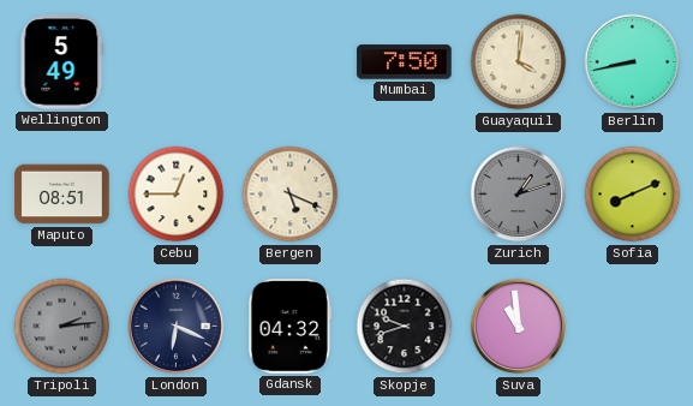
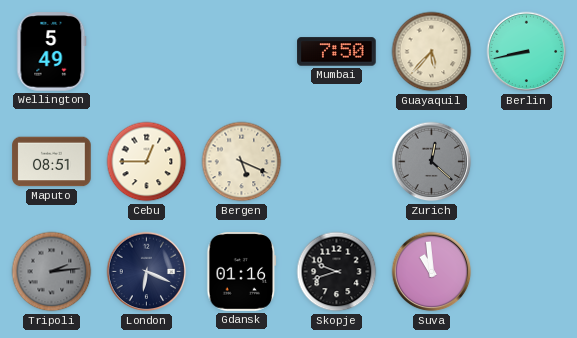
Guayaquil: 4:01 -> 5:37 (432, 52)
Zurich: 1:12 -> 12:22 (432, 162)
Sofia: 8:11 -> none (633, 195)
Gdansk: 04:32 -> 01:16 (242, 272)
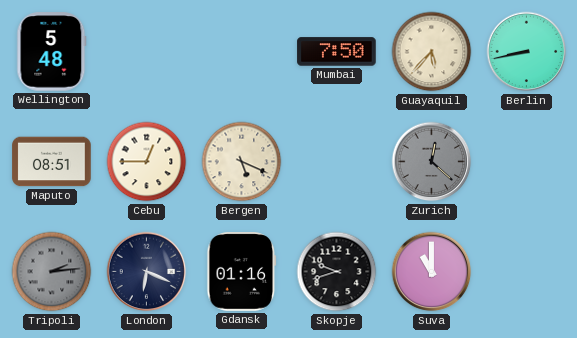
Wellington: 5:49 -> 5:48 (52, 52)
Suva: 10:59 -> 11:00 (432, 272)
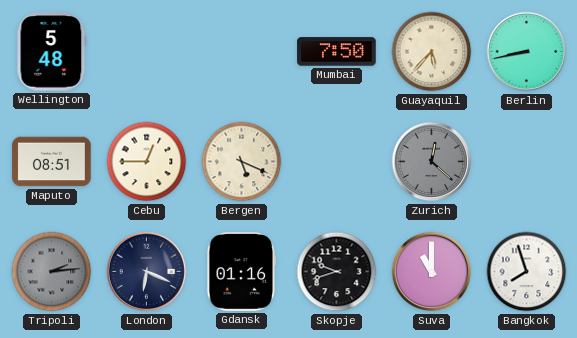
Bangkok: none -> 7:57 (527, 272)
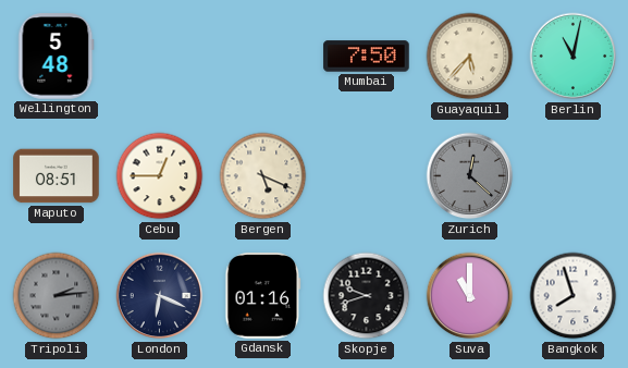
Berlin: 8:43 -> 11:02 (574, 57)
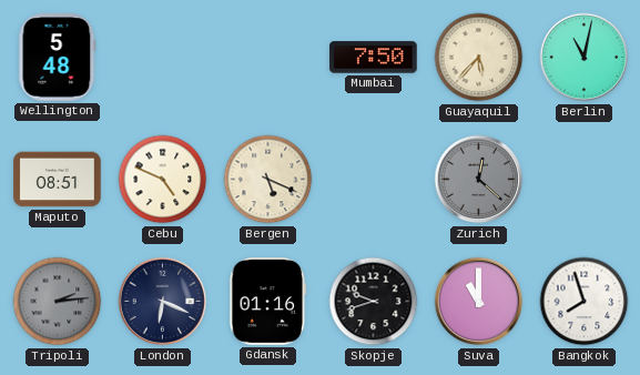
Cebu: 12:45 -> 4:49 (163, 180)
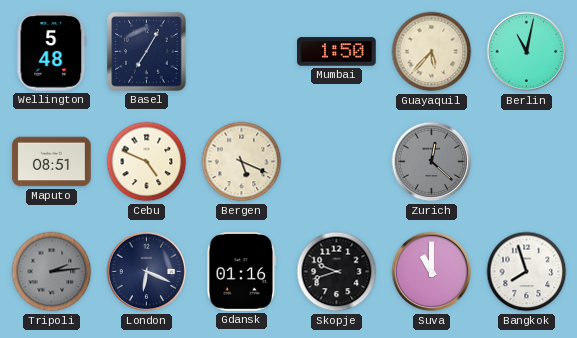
Basel: none -> 7:05 (147, 52)
Mumbai: 7:50 -> 1:50 (337, 52)
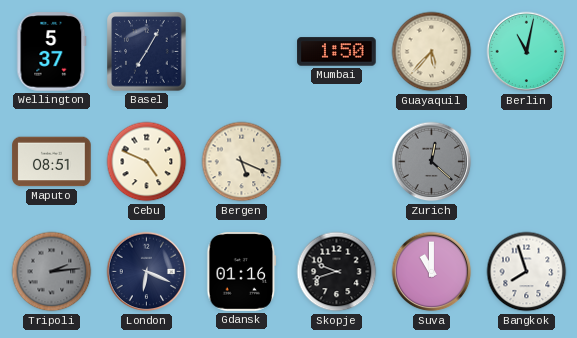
Wellington: 5:48 -> 5:37 (52, 52)
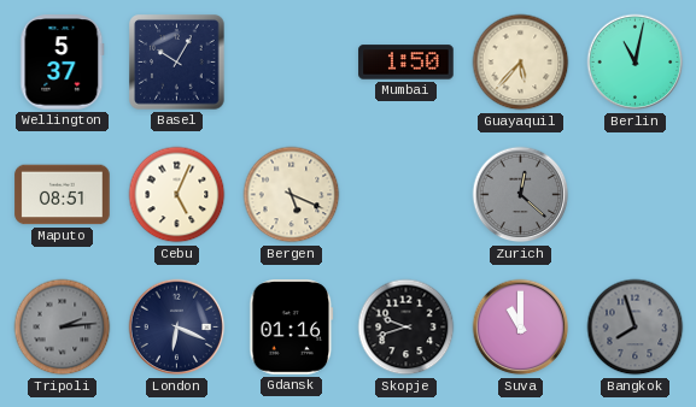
Basel: 7:05 -> 10:05 (177, 63)
Cebu: 4:49 -> 5:04 (177, 195)
Bangkok dial: white -> grey (636, 328)
